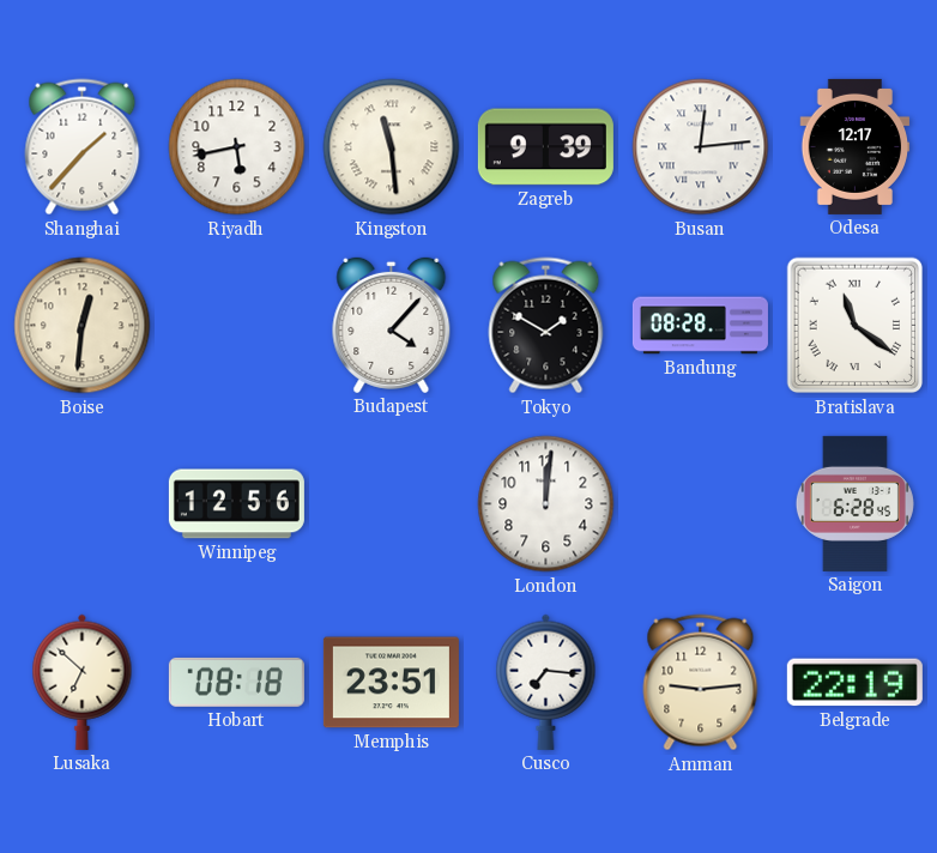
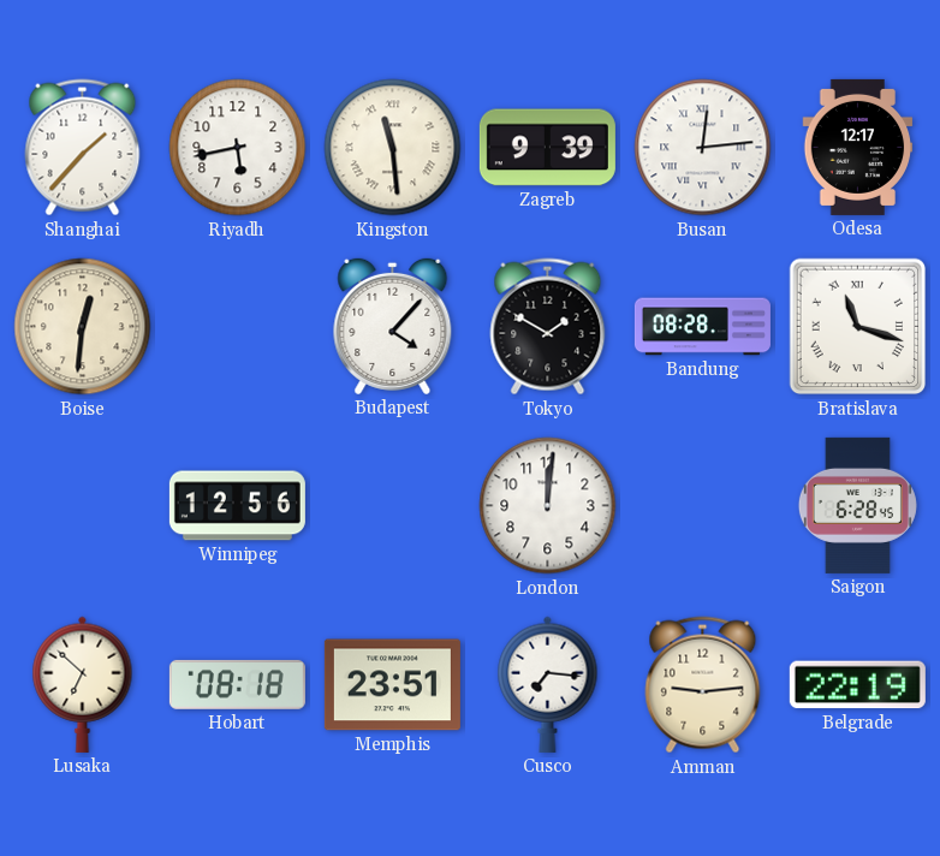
Bratislava: 11:21 -> 11:18 (858, 327)
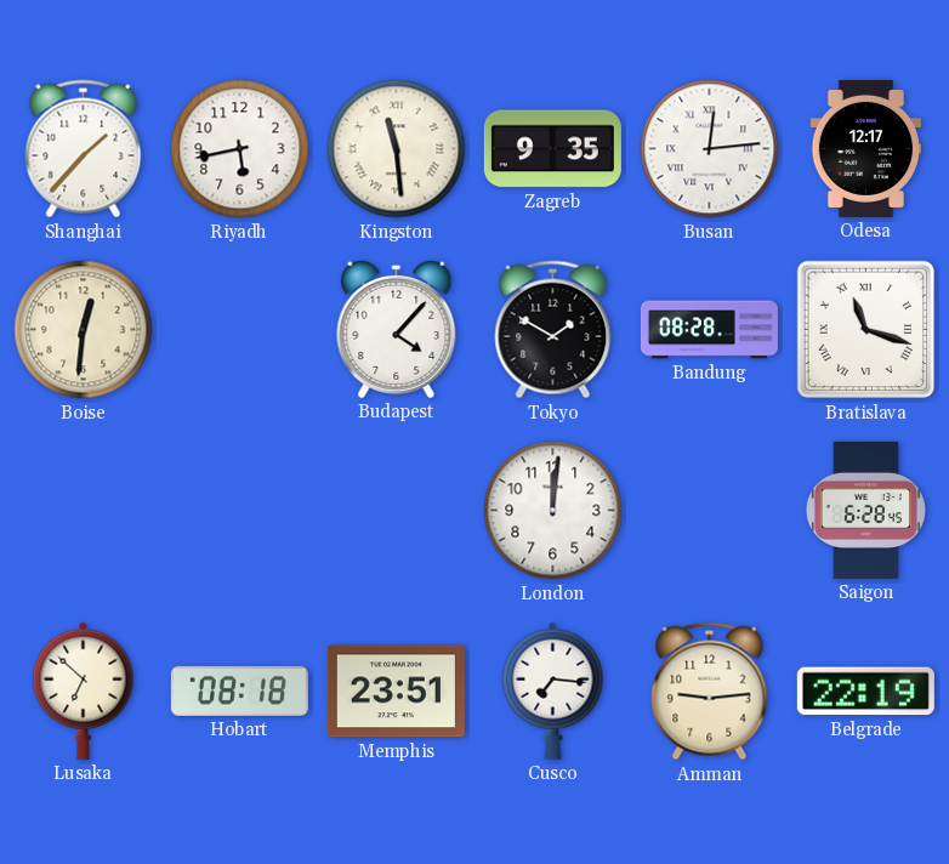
Zagreb: 9:39 -> 9:35 (552, 149)
Winnipeg: 12:56 -> none (237, 506)
